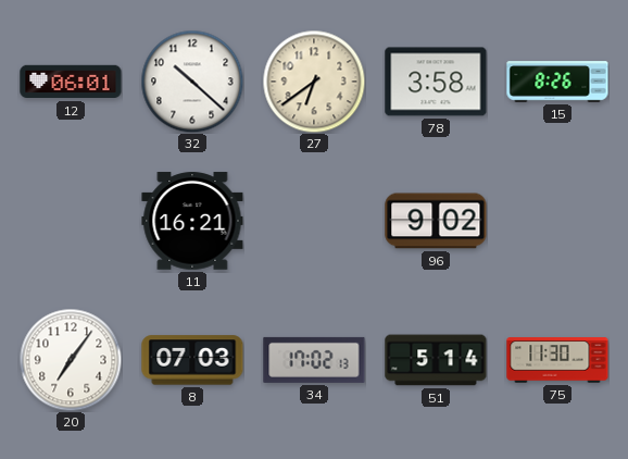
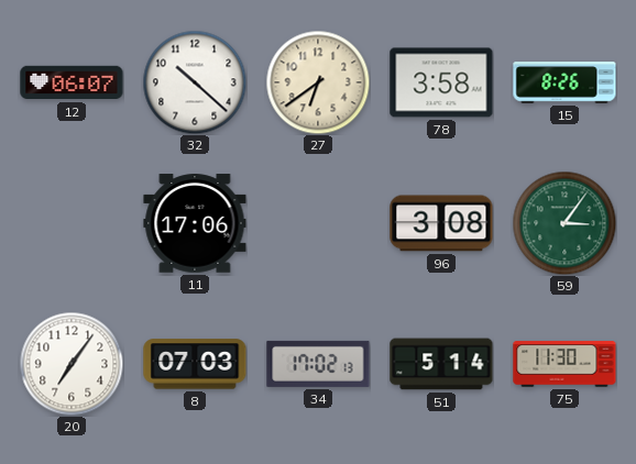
12: 06:01 -> 06:07 (72, 82)
11: 16:21 -> 17:06 (195, 223)
96: 9:02 -> 3:08 (441, 223)
59: none -> 3:06 (564, 223)
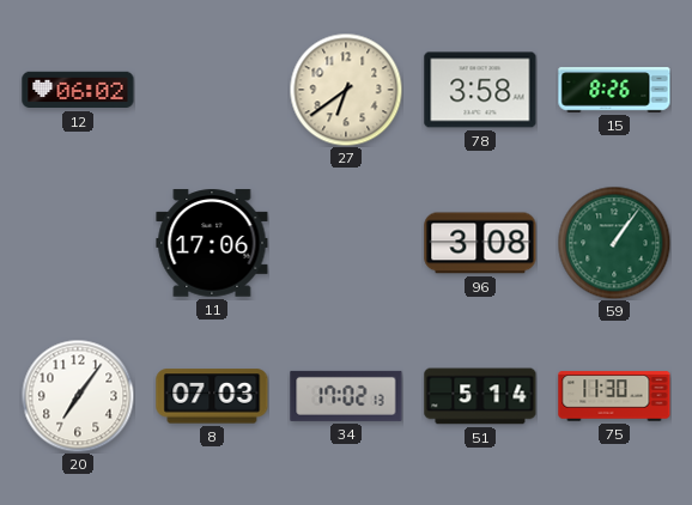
12: 06:07 -> 06:02 (78, 90)
32: 10:22 -> none (195, 82)
59: 3:06 -> 1:06 (614, 243)
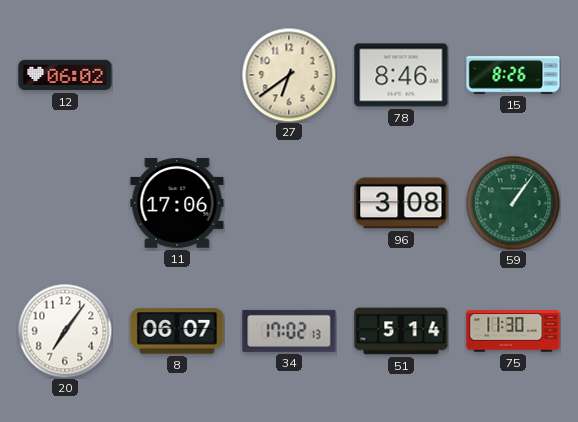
78: 3:58 -> 8:46 (401, 75)
8: 07:03 -> 06:07 (177, 331)
